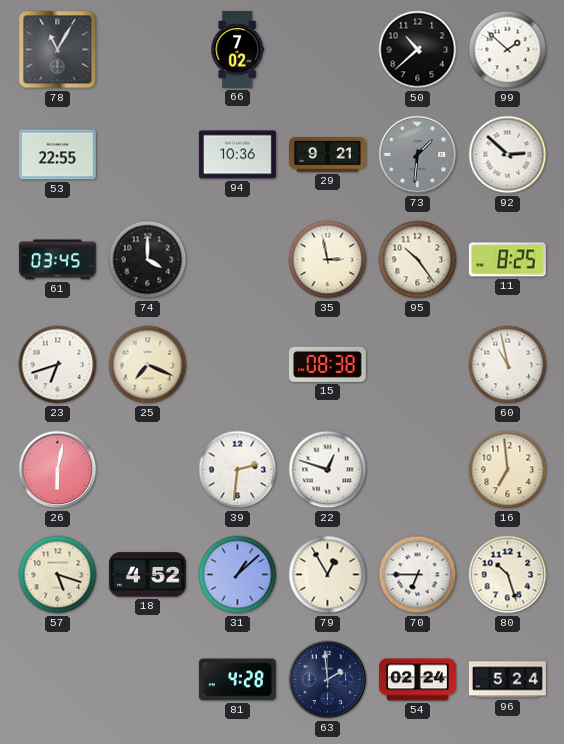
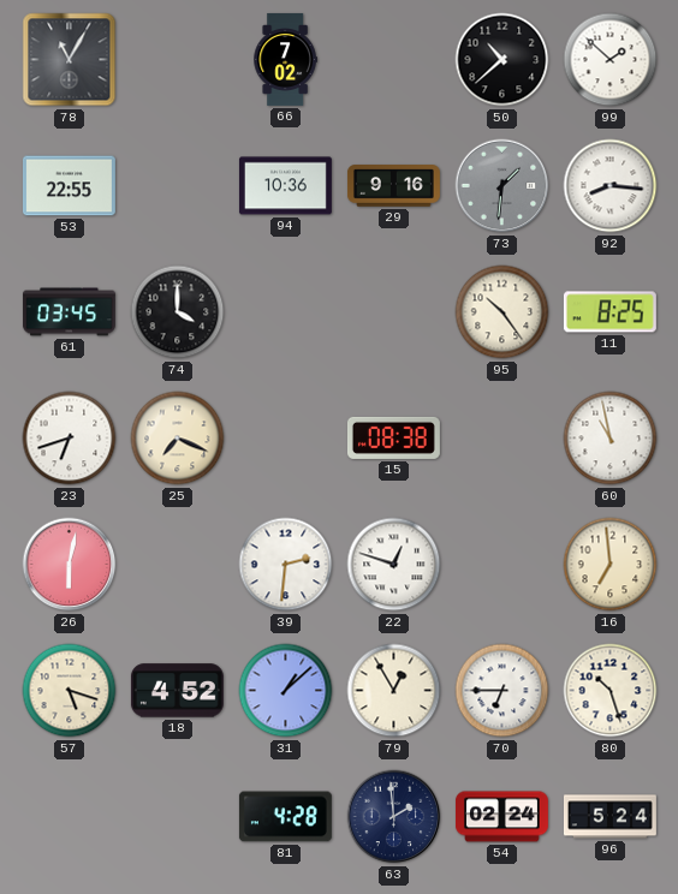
29: 9:21 -> 9:16 (393, 186)
92: 2:52 -> 8:16 (611, 186)
35: 2:58 -> none (328, 260)
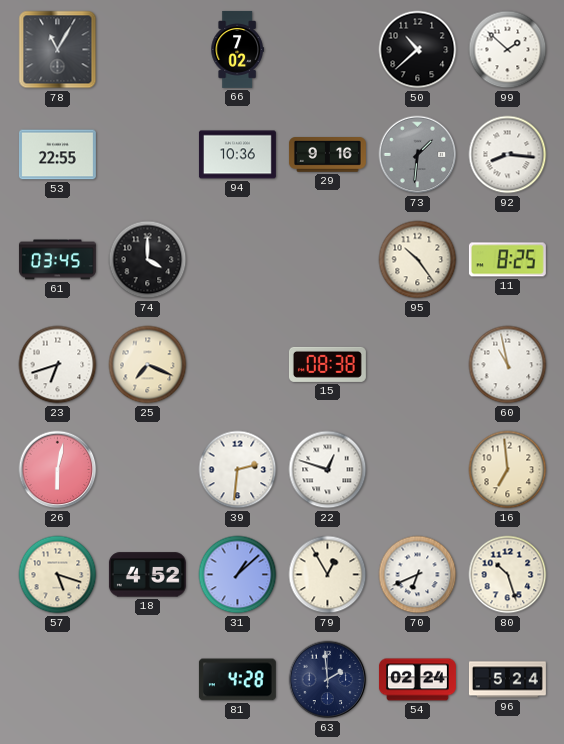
70: 6:45 -> 6:41 (418, 575)
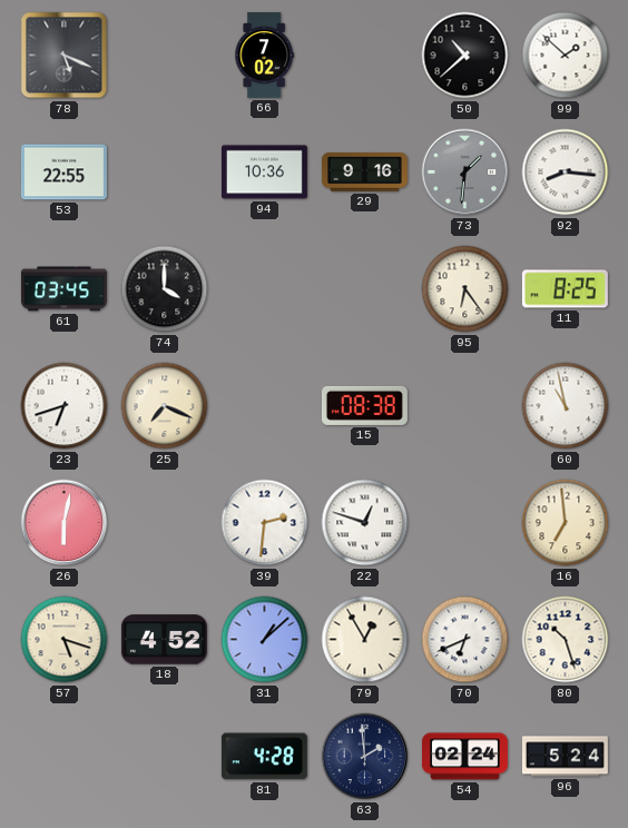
78: 11:05 -> 5:19 (65, 56)
95: 10:24 -> 6:24 (465, 289)
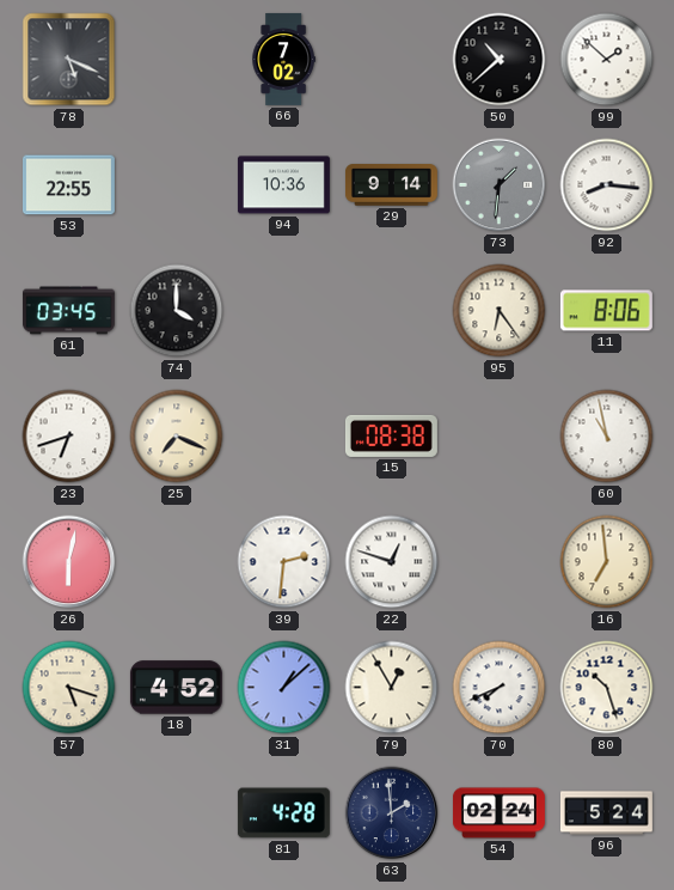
29: 9:16 -> 9:14 (391, 185)
11: 8:25 -> 8:06 (606, 311)
70: 6:41 -> 7:41 (500, 688)
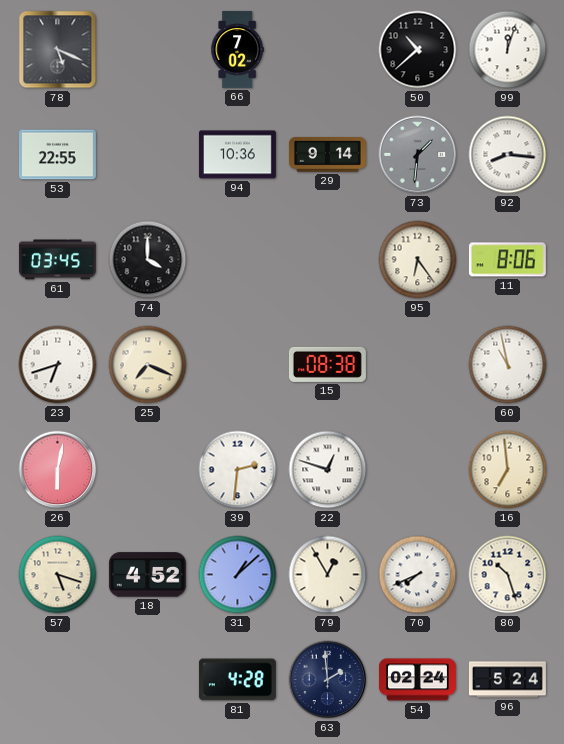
99: 1:52 -> 12:03 (508, 50)
